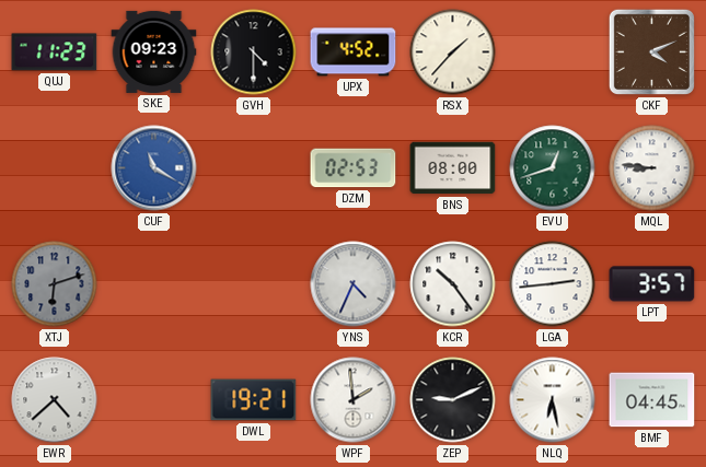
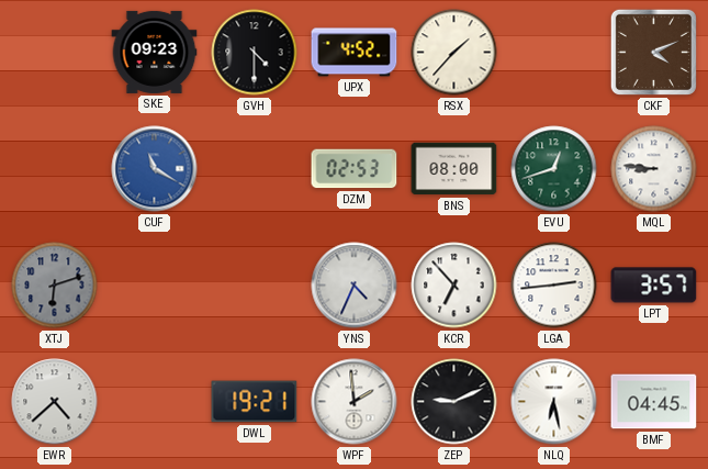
QUJ: 11:23 -> none (55, 52)
KCR: 10:24 -> 6:53 (454, 286)
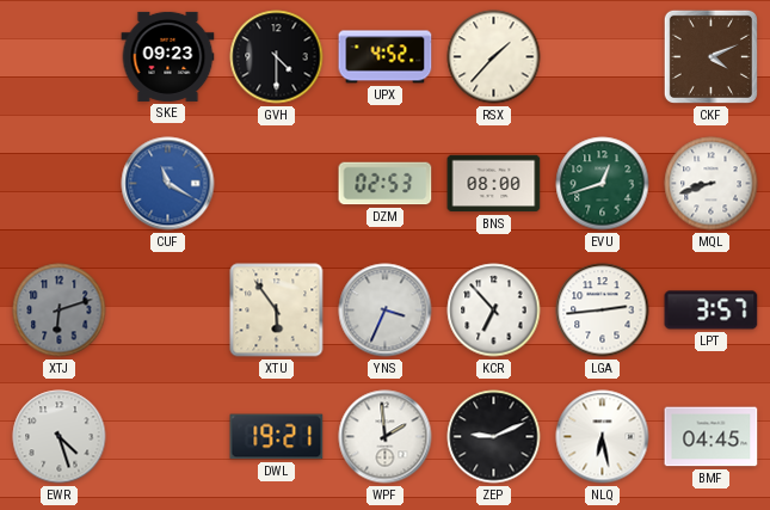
MQL: 8:46 -> 8:42 (712, 184)
XTU: none -> 5:54 (277, 311)
YNS: 4:34 -> 3:34 (386, 311)
EWR: 4:38 -> 4:27 (60, 437)
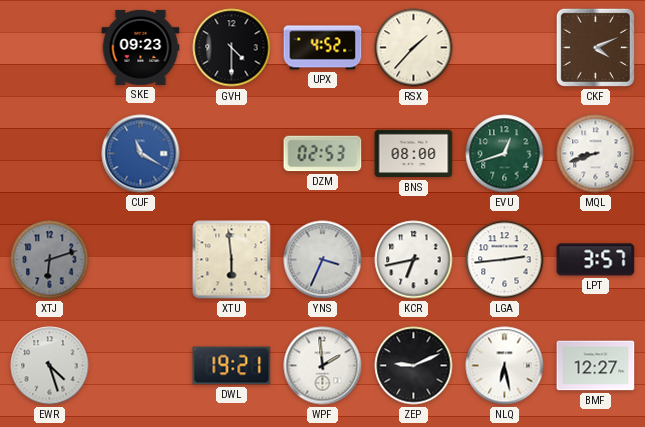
XTU: 5:54 -> 5:59 (232, 260)
KCR: 6:53 -> 6:43 (414, 260)
BMF: 04:45 -> 12:27 (596, 366)
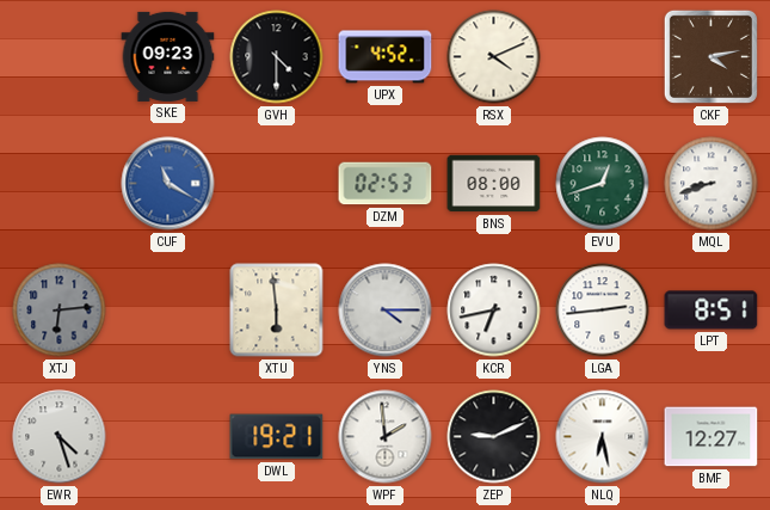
RSX: 1:37 -> 4:11 (494, 57)
CKF: 4:11 -> 4:13 (710, 56)
XTJ: 6:12 -> 6:14 (60, 311)
YNS: 3:34 -> 4:15 (386, 311)
LPT: 3:57 -> 8:51 (712, 311)
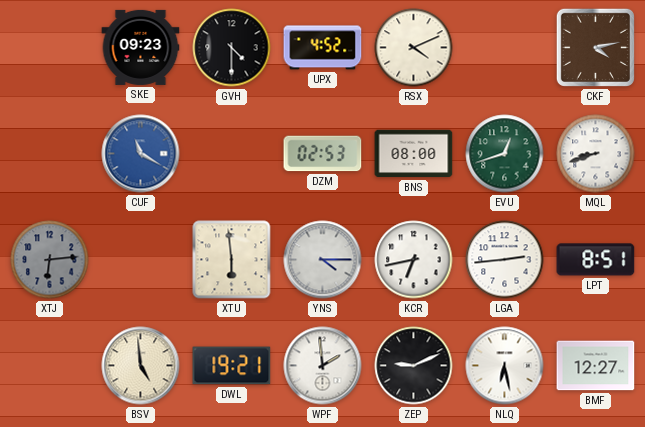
EWR: 4:27 -> none (60, 437)
BSV: none -> 4:59 (141, 366)
